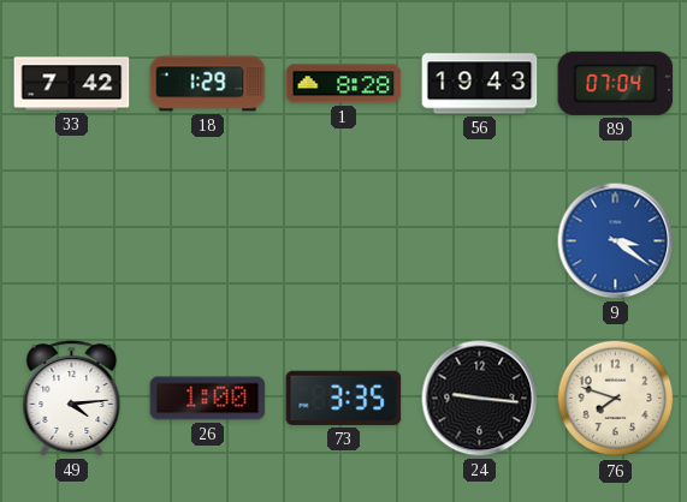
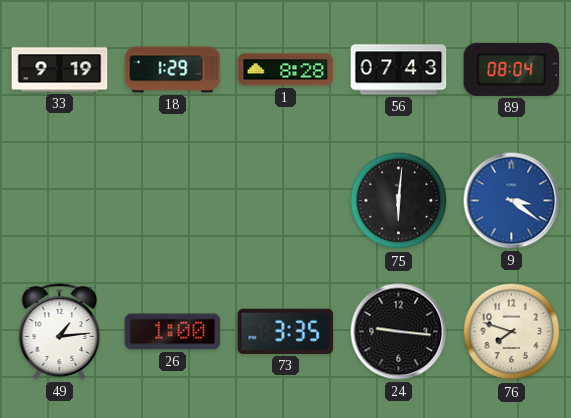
33: 7:42 -> 9:19 (60, 70)
56: 19:43 -> 07:43 (399, 70)
89: 07:04 -> 08:04 (512, 69)
75: none -> 6:01 (399, 201)
49: 4:14 -> 1:14 (60, 332)
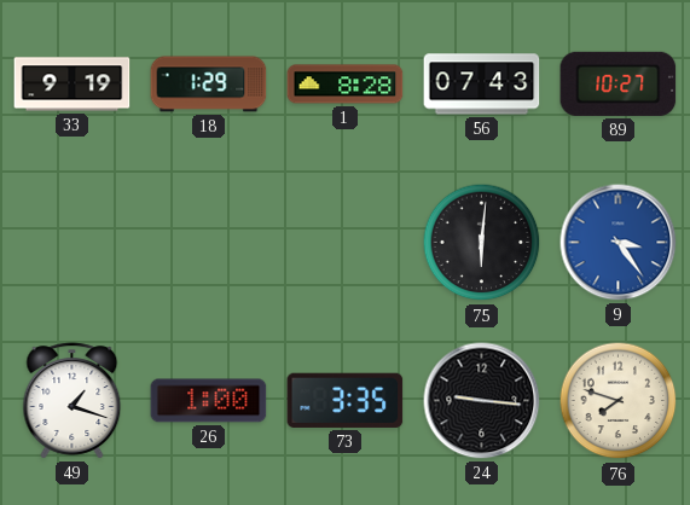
89: 08:04 -> 10:27 (619, 83)
9: 3:21 -> 3:24 (619, 243)
49: 1:14 -> 1:18 (73, 401)
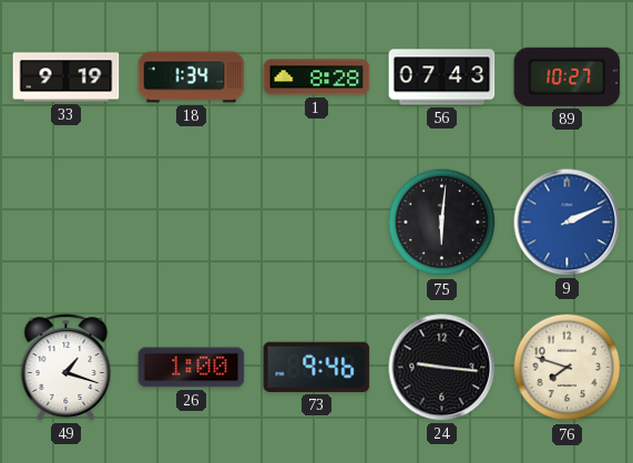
18: 1:29 -> 1:34 (192, 78)
9: 3:24 -> 2:11 (568, 223)
73: 3:35 -> 9:46 (317, 367)
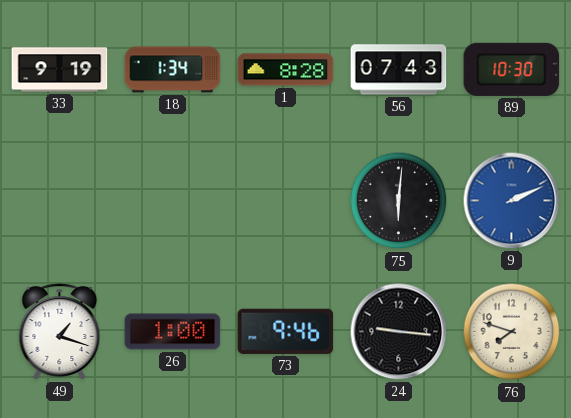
89: 10:27 -> 10:30 (512, 69)
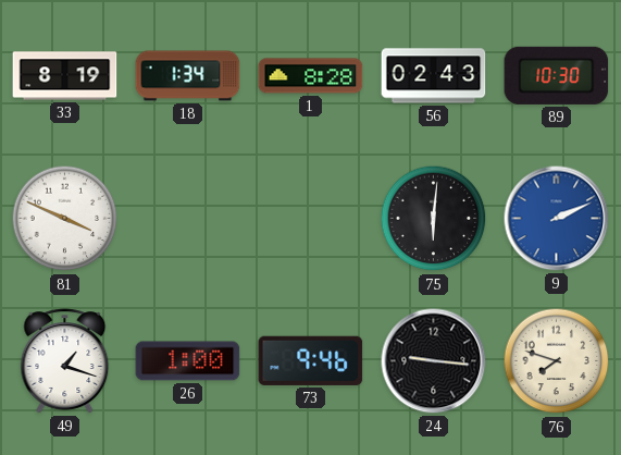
33: 9:19 -> 8:19 (65, 76)
56: 07:43 -> 02:43 (434, 76)
81: none -> 3:49 (65, 219)
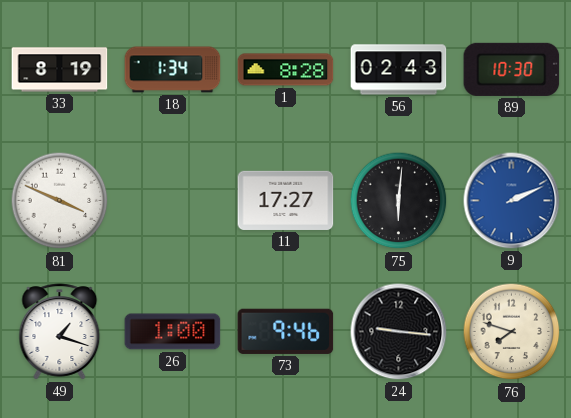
11: none -> 17:27 (286, 200)
